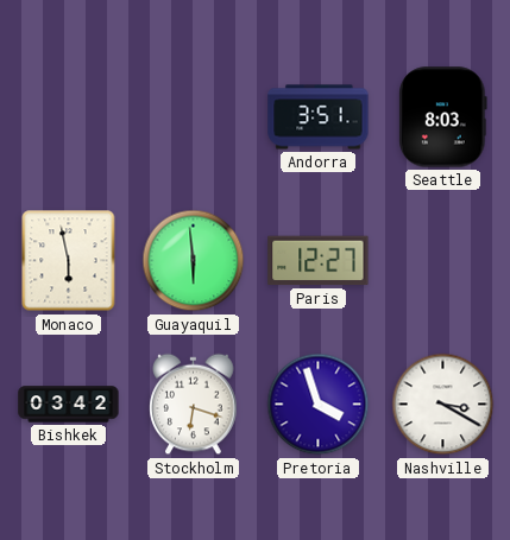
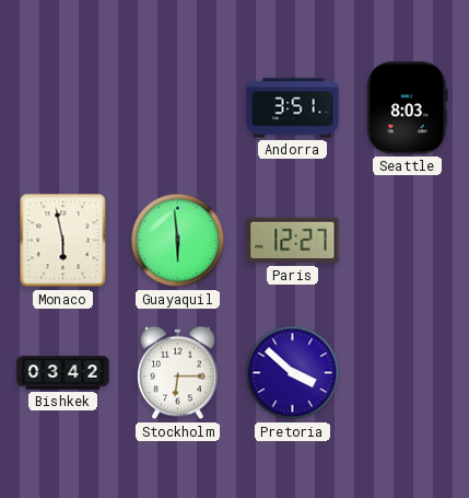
Stockholm: 6:18 -> 6:15 (178, 373)
Pretoria: 3:57 -> 3:52 (293, 373)
Nashville: 3:20 -> none (443, 405)
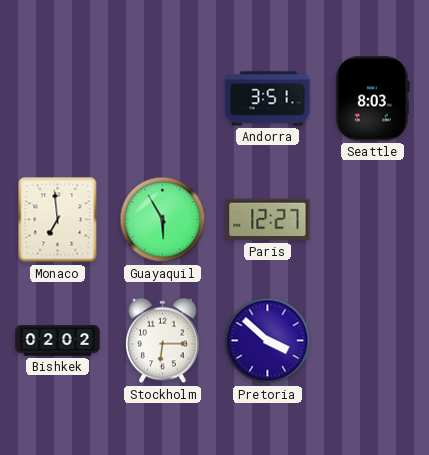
Monaco: 5:58 -> 6:59 (58, 220)
Guayaquil: 5:59 -> 5:55 (163, 220)
Bishkek: 03:42 -> 02:02 (58, 341)
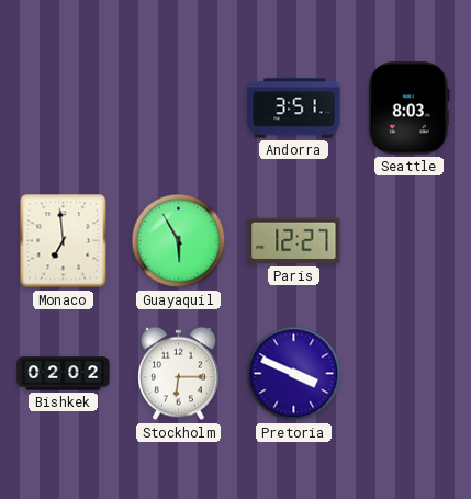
Pretoria: 3:52 -> 3:49 (294, 374)
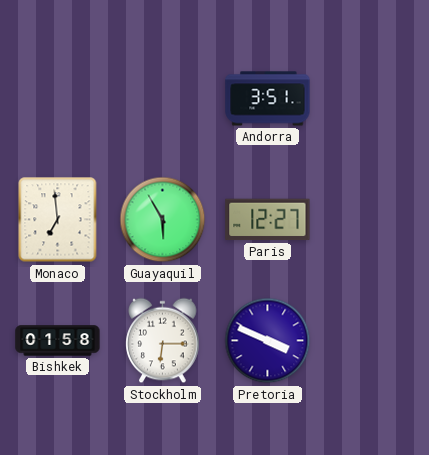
Seattle: 8:03 -> none (410, 109)
Bishkek: 02:02 -> 01:58 (58, 341)
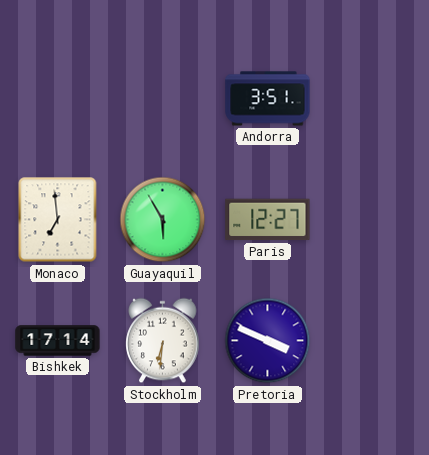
Bishkek: 01:58 -> 17:14 (58, 341)
Stockholm: 6:15 -> 6:31 (163, 341)
